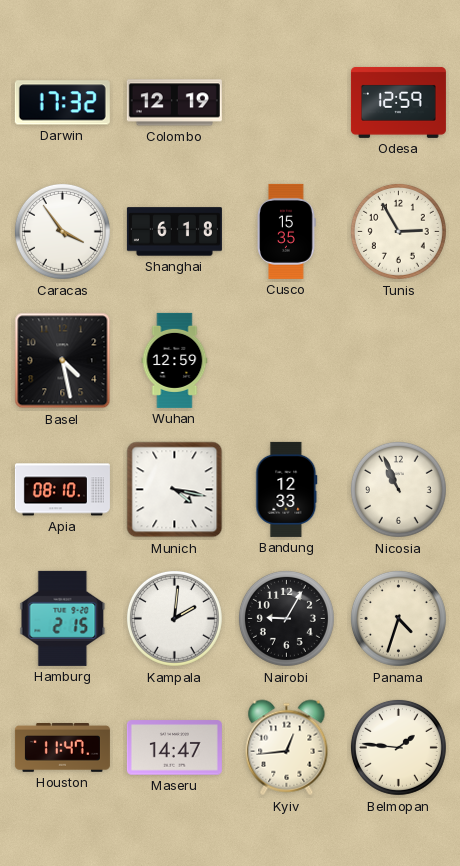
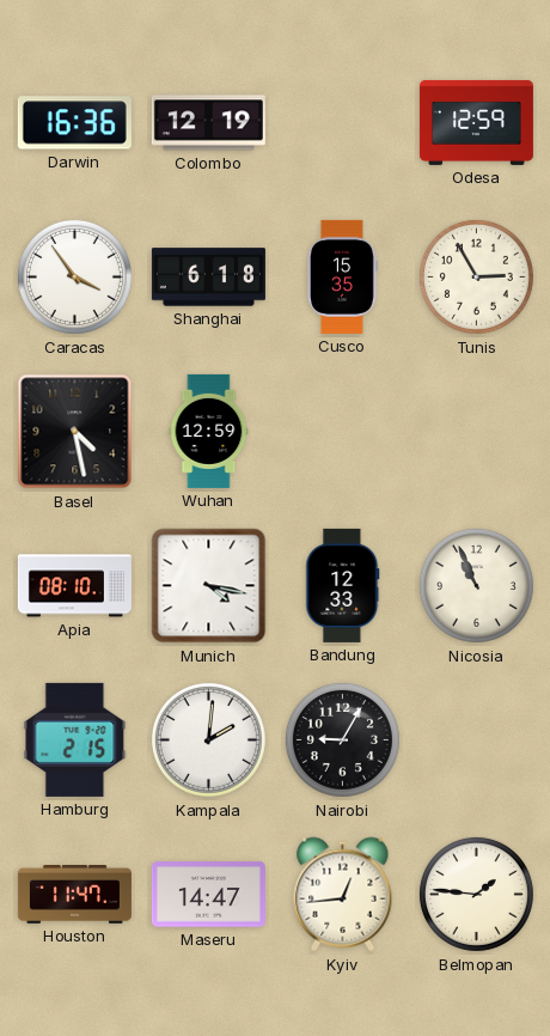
Darwin: 17:32 -> 16:36 (74, 123)
Panama: 4:33 -> none (398, 618)
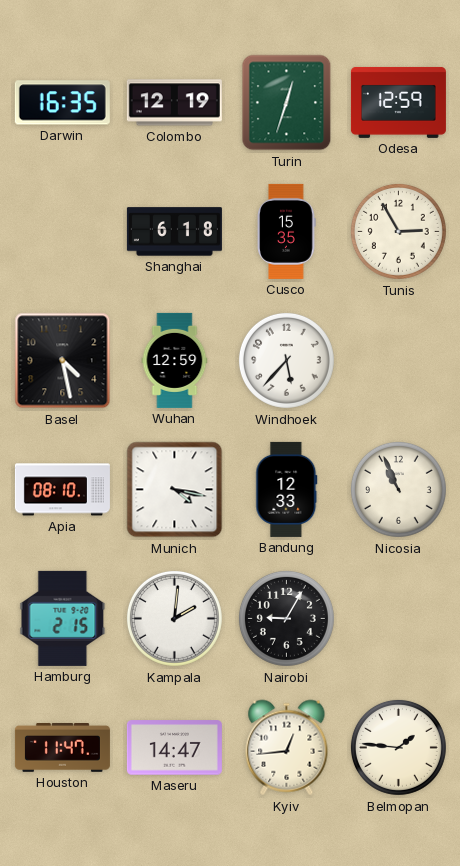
Darwin: 16:36 -> 16:35 (62, 103)
Turin: none -> 12:33 (287, 103)
Caracas: 3:54 -> none (74, 276)
Windhoek: none -> 5:37 (286, 360)
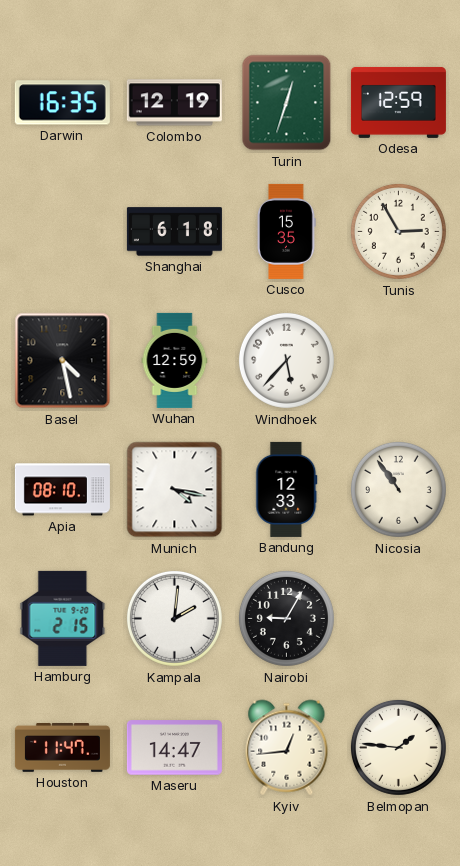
Nicosia: 10:56 -> 10:54 (398, 489)
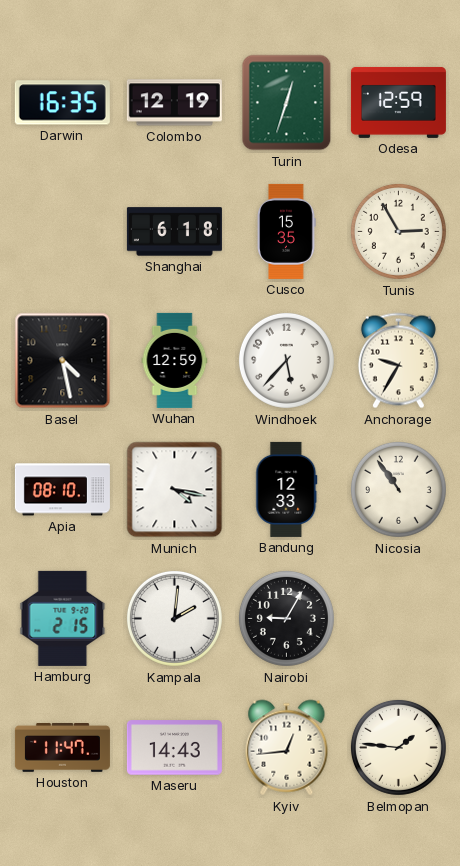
Anchorage: none -> 9:35 (398, 361)
Maseru: 14:47 -> 14:43 (174, 748)
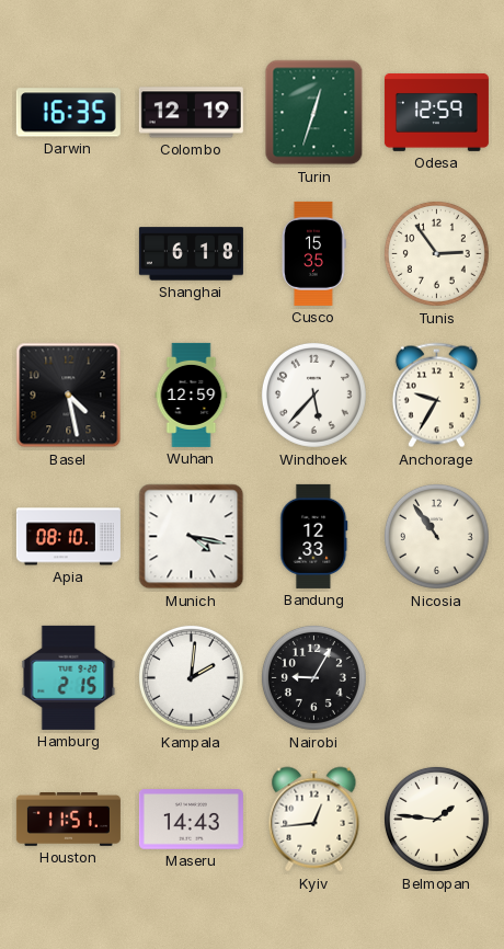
Tunis: 2:55 -> 2:54 (436, 253)
Houston: 11:47 -> 11:51 (68, 820)
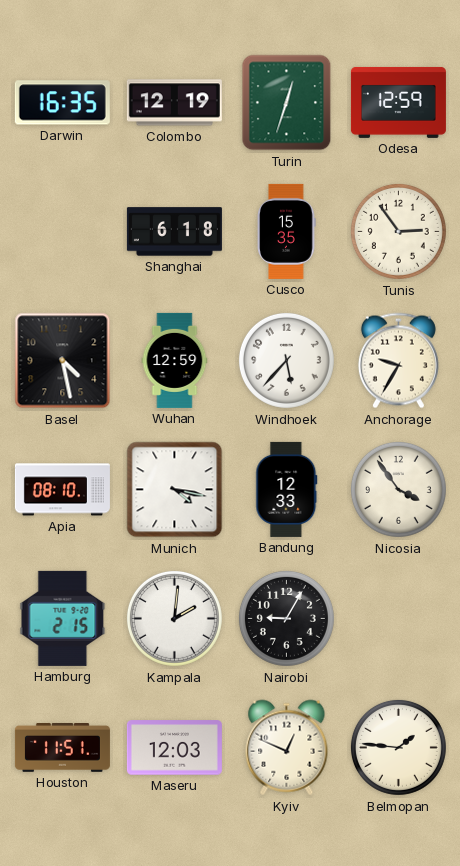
Nicosia: 10:54 -> 3:54 (398, 489)
Maseru: 14:43 -> 12:03 (174, 748)
Kyiv: 12:44 -> 12:49 (287, 748)
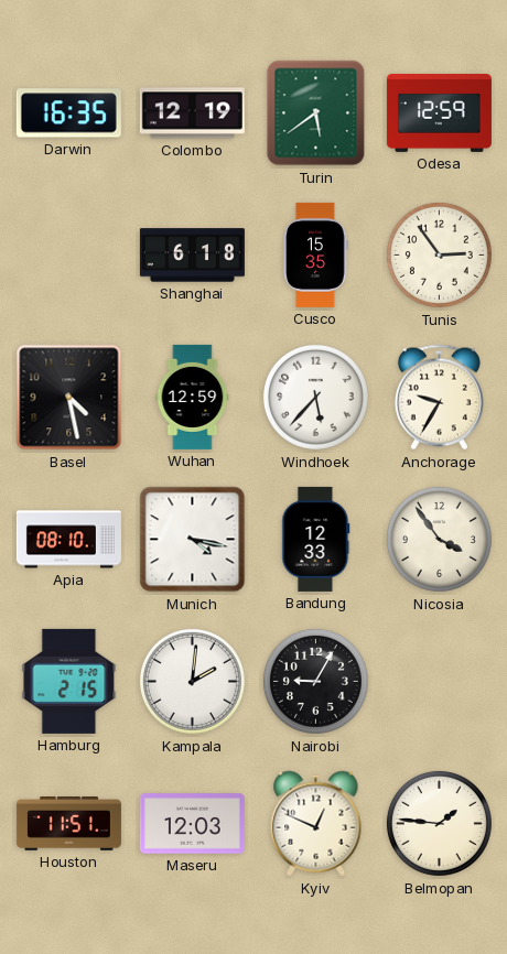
Turin: 12:33 -> 5:39 (316, 113)
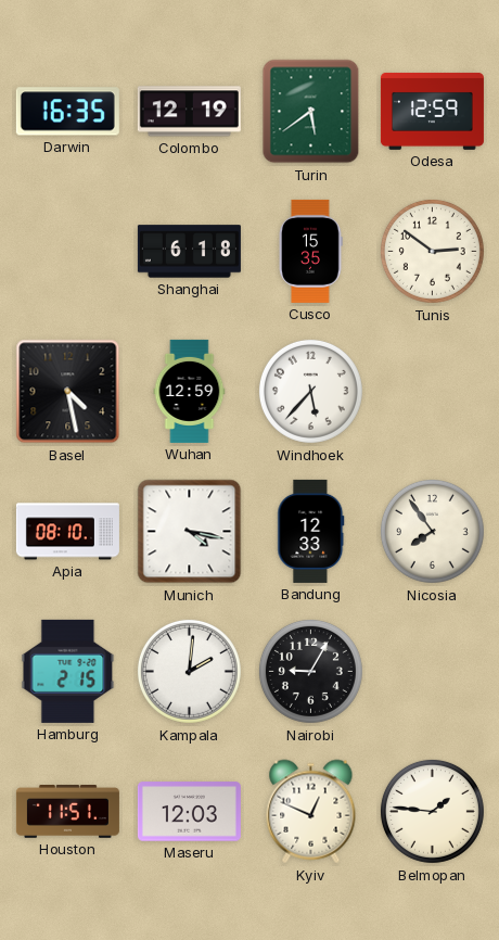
Tunis: 2:54 -> 2:51 (432, 251)
Anchorage: 9:35 -> none (439, 398)
Nicosia: 3:54 -> 7:54 (432, 531)
